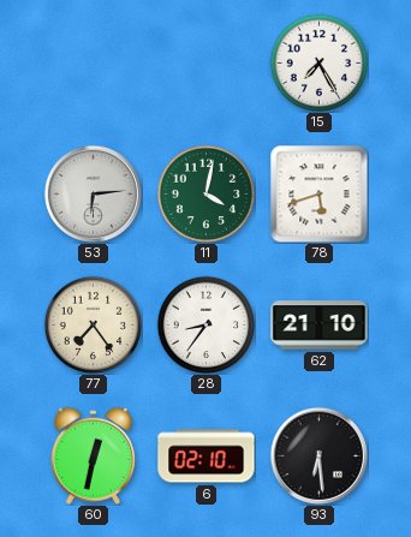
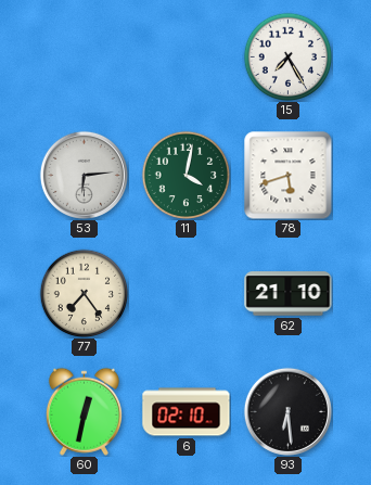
28: 8:36 -> none (205, 324)
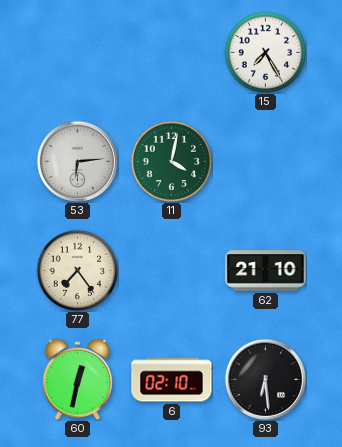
78: 5:42 -> none (289, 176)
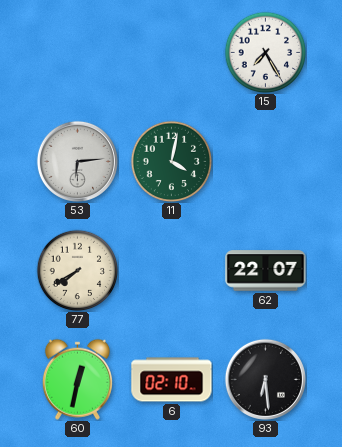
77: 7:24 -> 7:40 (77, 270)
62: 21:10 -> 22:07 (266, 271)
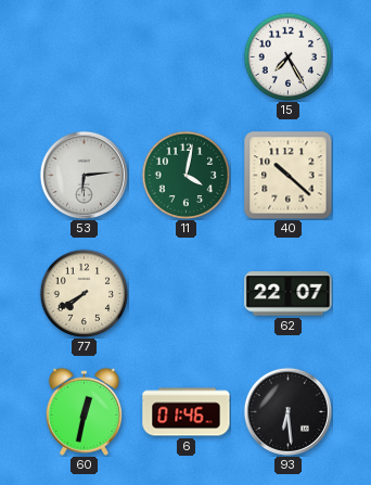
40: none -> 10:22 (289, 176)
6: 02:10 -> 01:46 (187, 412)
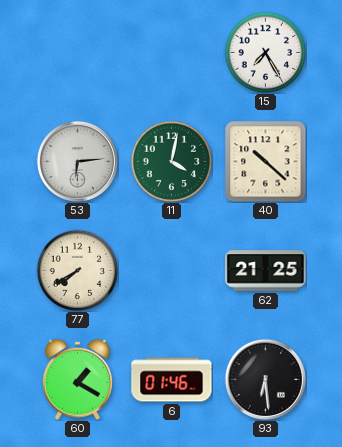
62: 22:07 -> 21:25 (266, 271)
60: 12:32 -> 1:20 (77, 379)
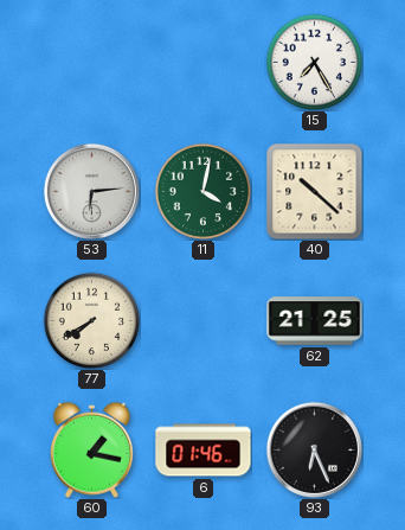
60: 1:20 -> 1:17 (91, 449)
93: 6:29 -> 6:26 (314, 449)
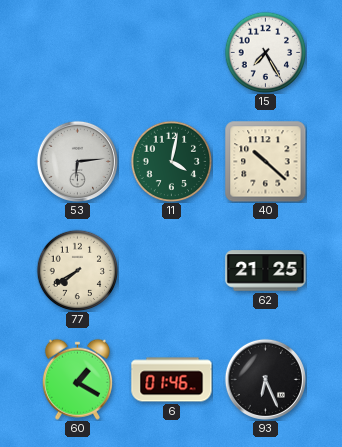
60: 1:17 -> 1:20 (77, 379)
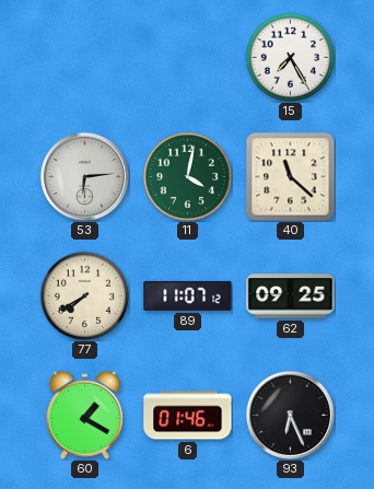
40: 10:22 -> 11:22 (291, 177)
89: none -> 11:07 (188, 295)
62: 21:25 -> 09:25 (291, 296)
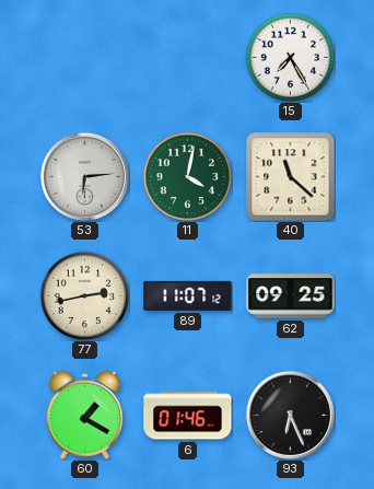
77: 7:40 -> 2:43 (84, 295)
